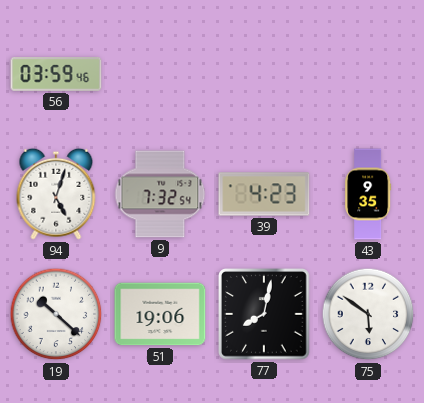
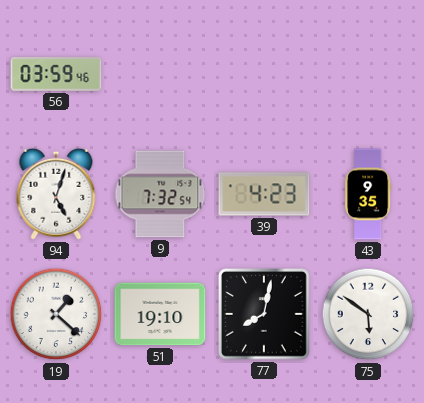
19: 10:22 -> 1:22 (56, 314)
51: 19:06 -> 19:10 (160, 314)
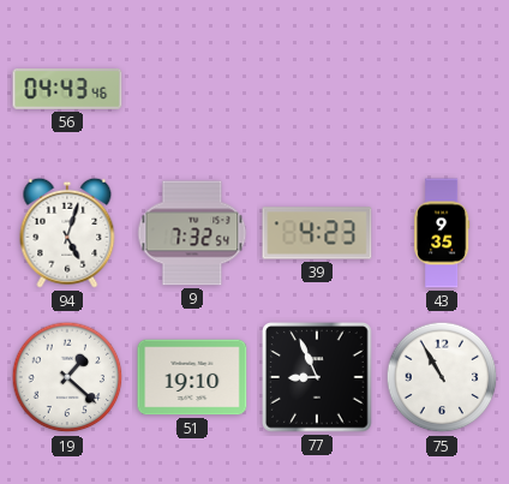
56: 03:59 -> 04:43 (67, 90)
77: 8:02 -> 8:56 (318, 378)
75: 5:51 -> 10:55 (442, 377)
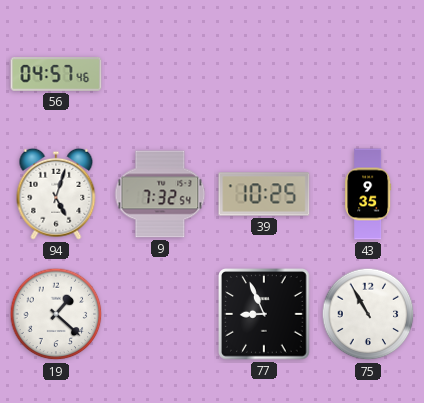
56: 04:43 -> 04:57 (56, 75)
39: 4:23 -> 10:25 (264, 194)
51: 19:10 -> none (192, 377)
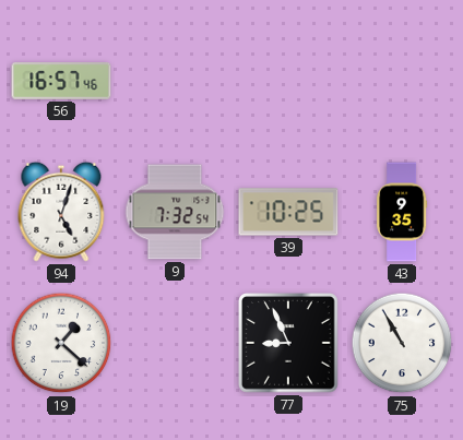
56: 04:57 -> 16:57 (61, 82)
